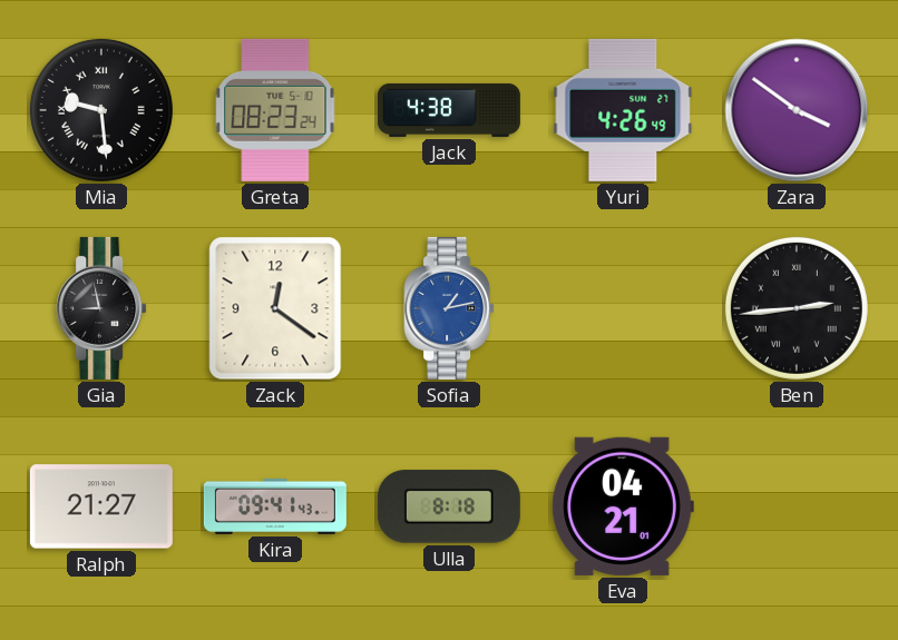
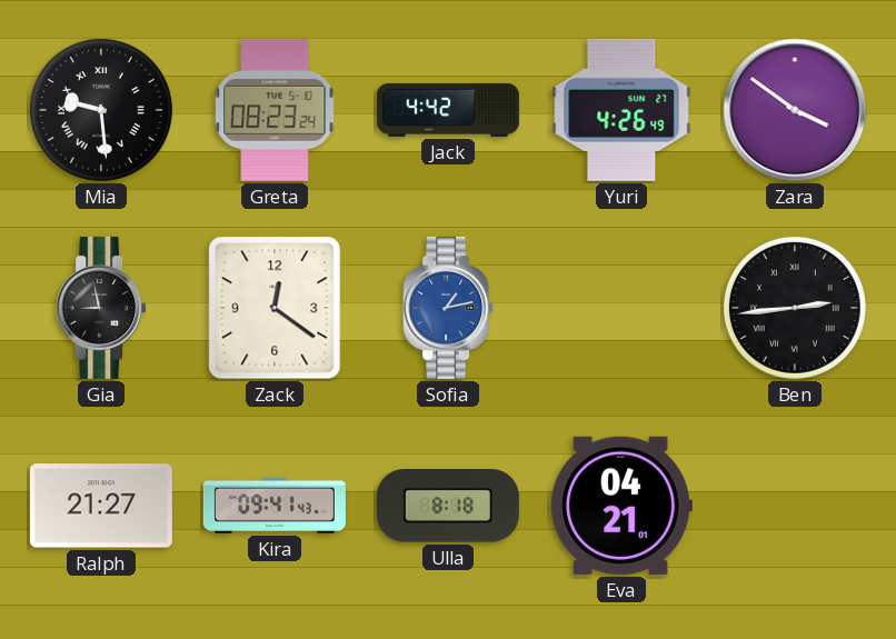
Jack: 4:38 -> 4:42 (448, 110)
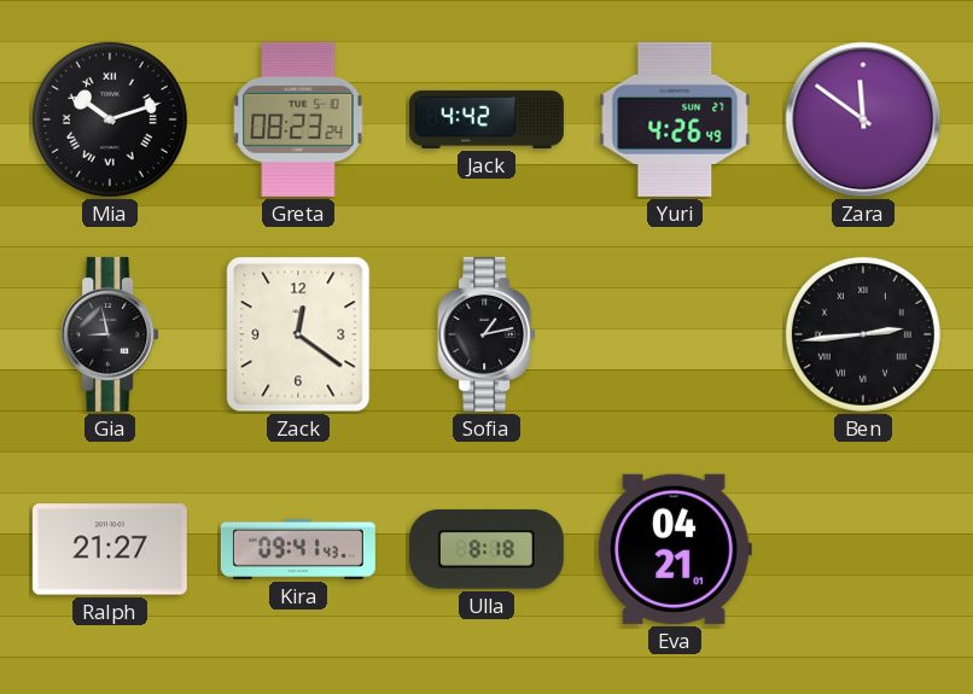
Mia: 9:29 -> 10:12 (110, 119)
Zara: 3:51 -> 11:51 (863, 119)
Sofia dial: blue -> black (486, 334)
